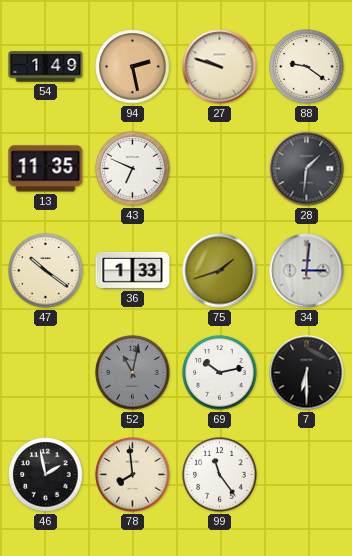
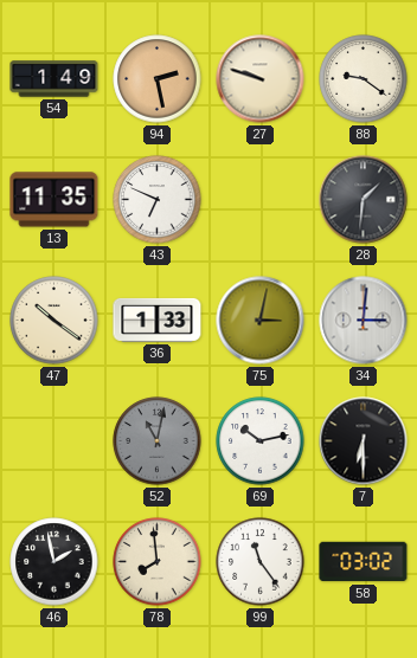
75: 1:42 -> 3:02 (261, 321)
58: none -> 03:02 (364, 562)
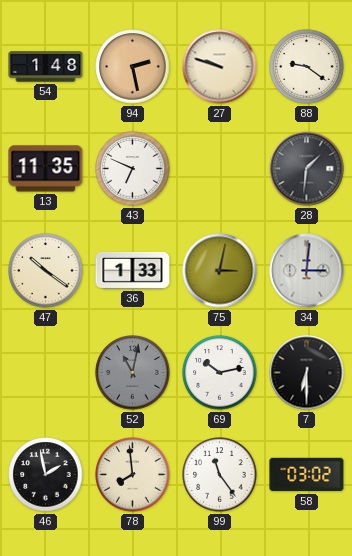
54: 1:49 -> 1:48 (46, 67)
